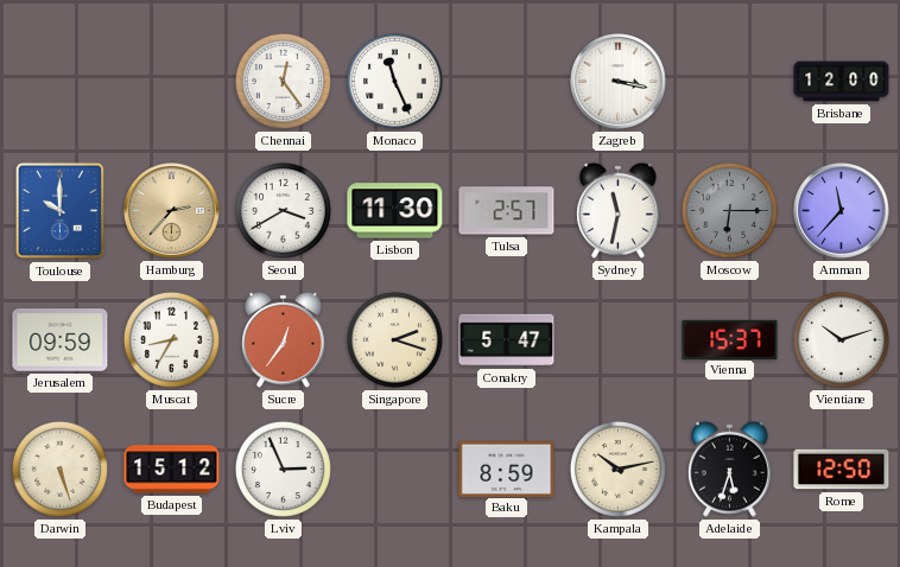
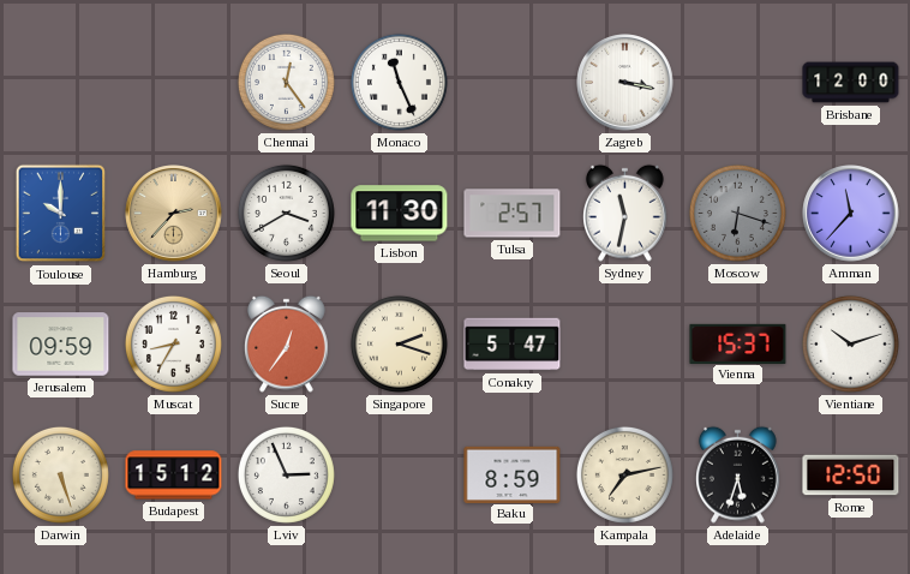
Moscow: 6:15 -> 6:18 (737, 213)
Kampala: 10:13 -> 7:13 (624, 474)
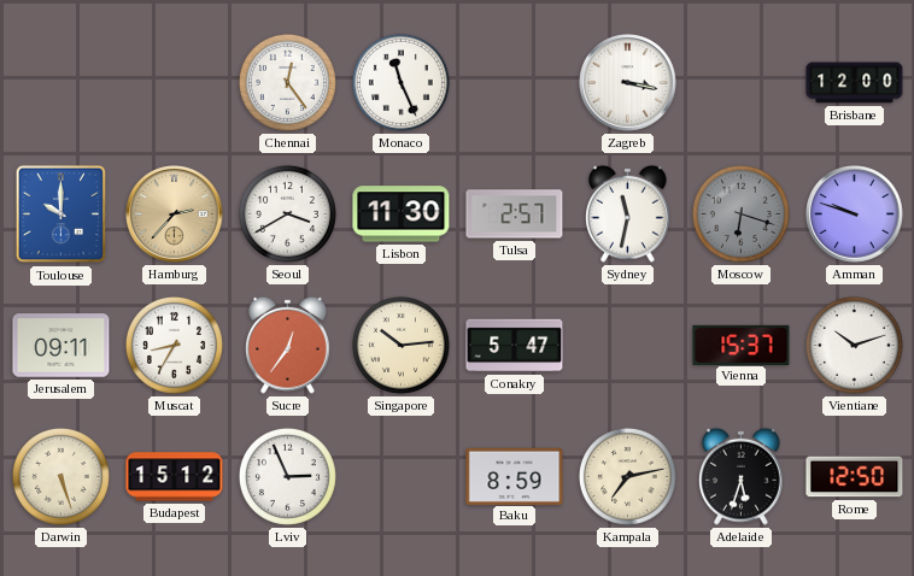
Amman: 11:37 -> 9:48 (855, 214)
Jerusalem: 09:59 -> 09:11 (61, 346)
Singapore: 2:18 -> 10:14 (400, 345)
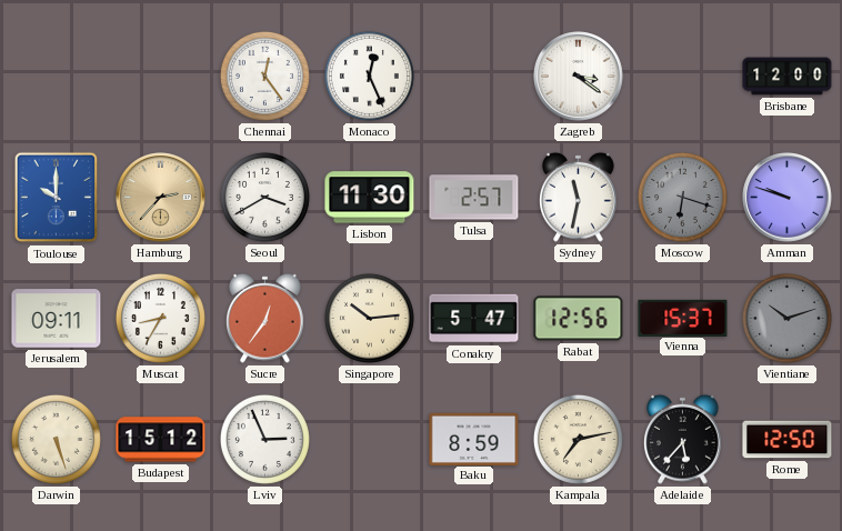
Monaco: 11:26 -> 12:26 (369, 76)
Zagreb: 3:17 -> 3:21 (579, 77)
Rabat: none -> 12:56 (579, 319)
Vientiane dial: white -> grey (786, 318)
Adelaide: 5:33 -> 5:37 (683, 439)
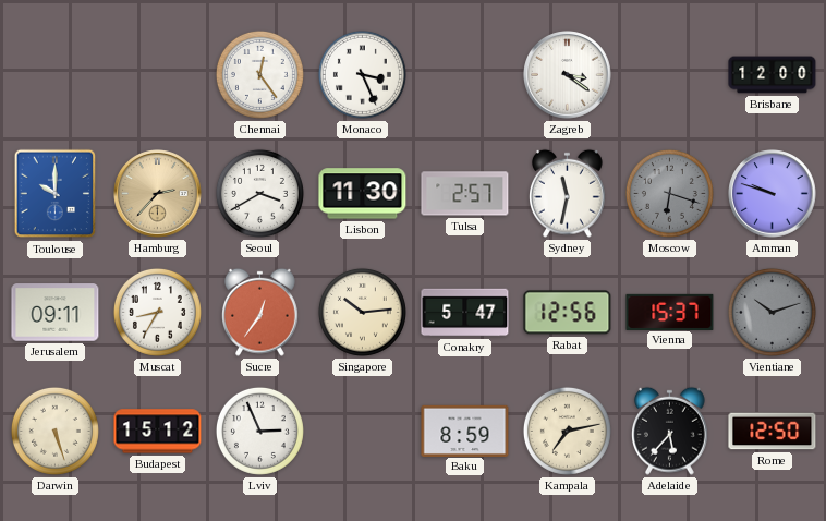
Monaco: 12:26 -> 3:26 (362, 74)
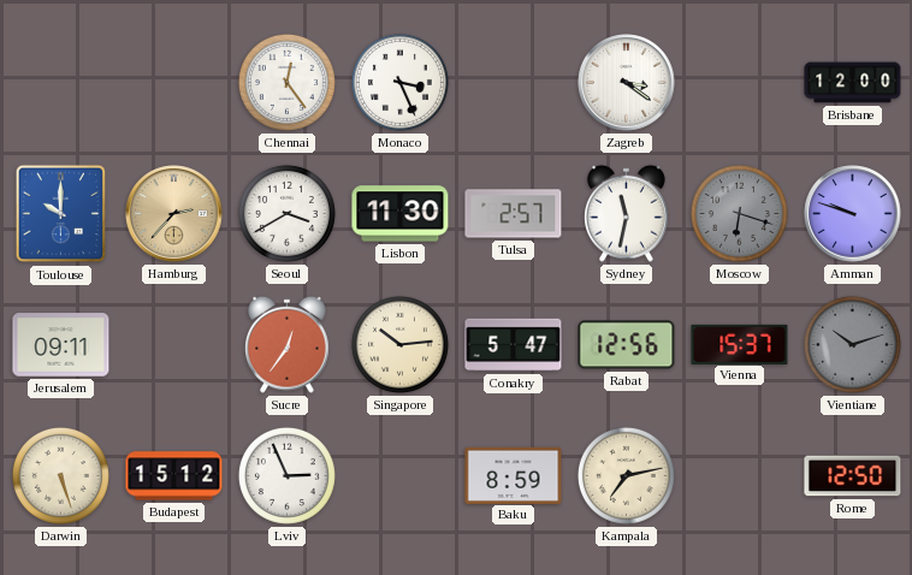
Muscat: 8:35 -> none (157, 312)
Adelaide: 5:37 -> none (670, 431)
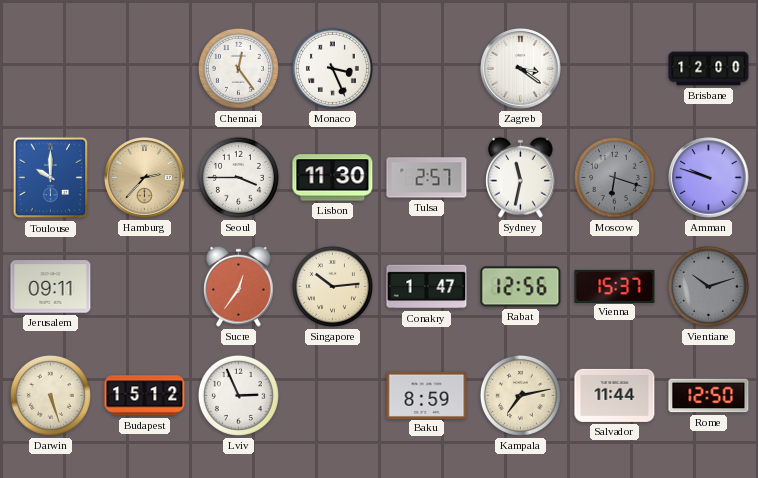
Seoul: 3:40 -> 3:45 (238, 177)
Conakry: 5:47 -> 1:47 (427, 287)
Salvador: none -> 11:44 (615, 395)
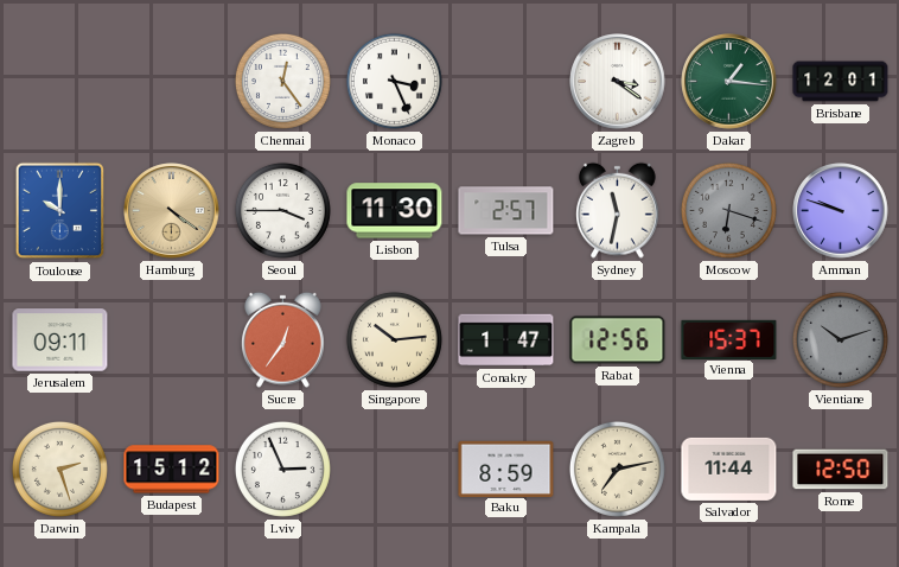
Dakar: none -> 1:16 (729, 82)
Brisbane: 12:00 -> 12:01 (841, 82)
Hamburg: 2:37 -> 4:21 (172, 211)
Darwin: 5:27 -> 2:27 (59, 469)
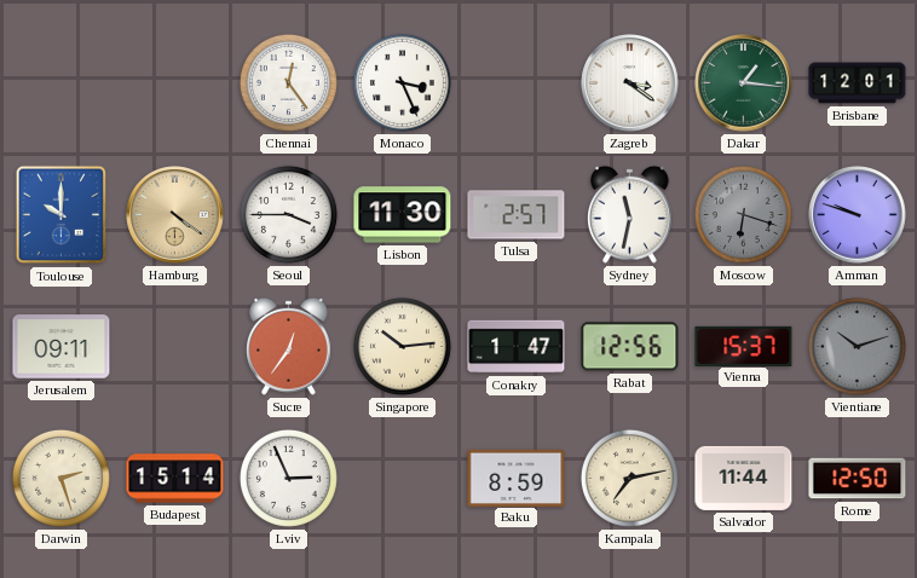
Budapest: 15:12 -> 15:14 (175, 479)
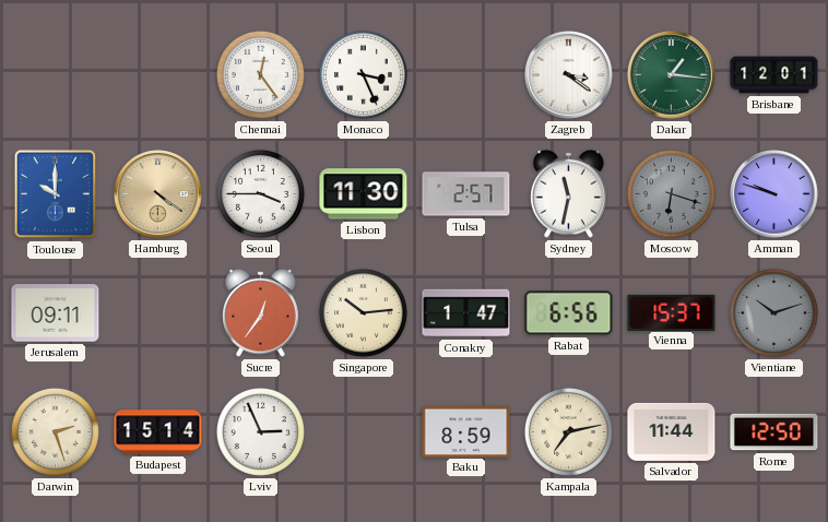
Rabat: 12:56 -> 6:56 (569, 313)
